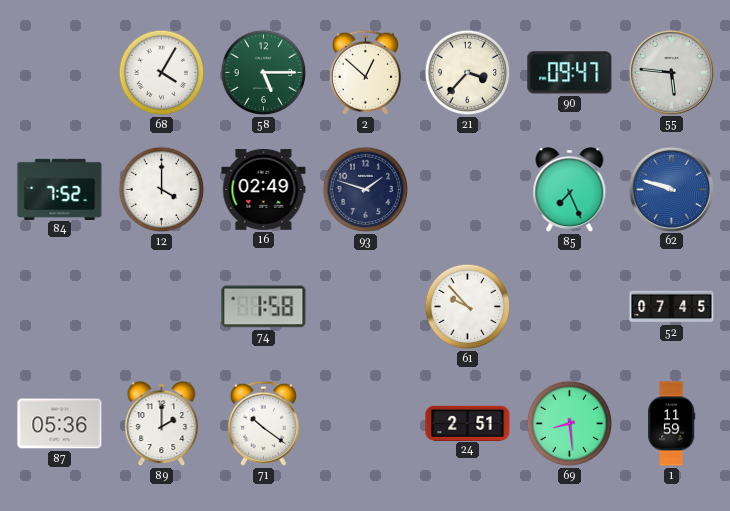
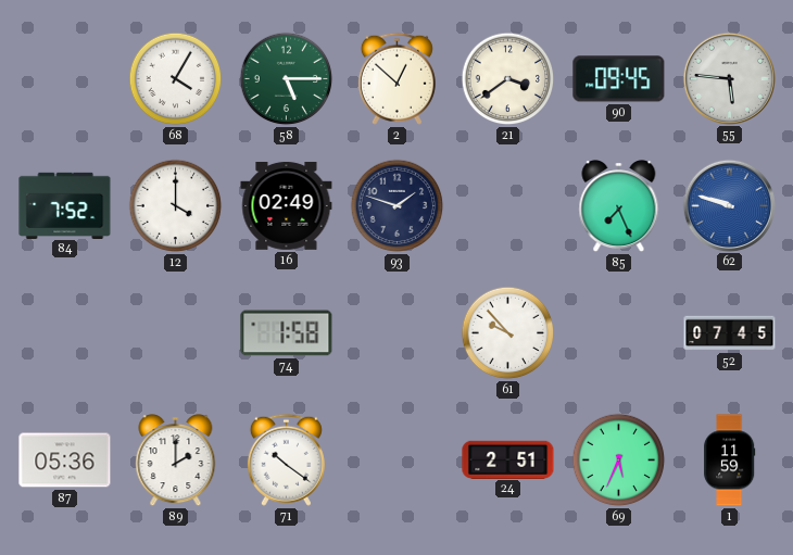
21: 3:37 -> 3:39 (508, 79)
90: 09:47 -> 09:45 (619, 79)
69: 8:29 -> 5:34 (619, 461)
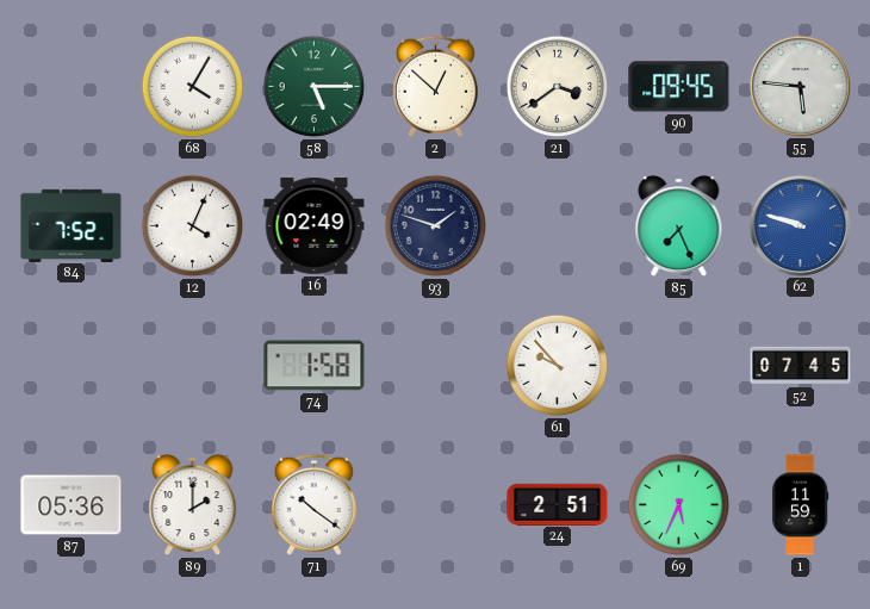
12: 4:00 -> 4:04 (193, 226)
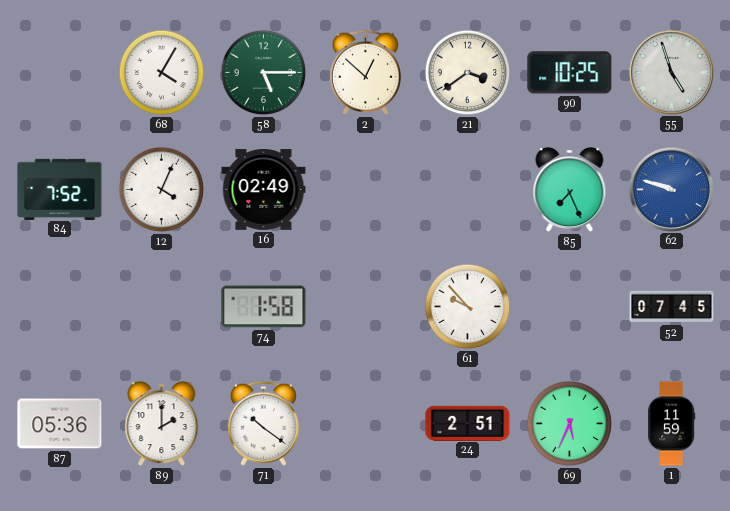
90: 09:45 -> 10:25 (570, 73)
55: 5:46 -> 4:57 (671, 72)
93: 1:48 -> none (436, 226)
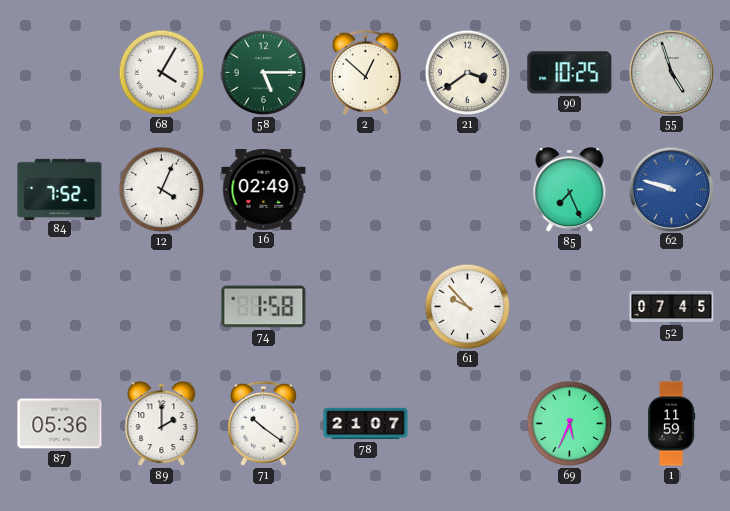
78: none -> 21:07 (366, 424)
24: 2:51 -> none (468, 423)
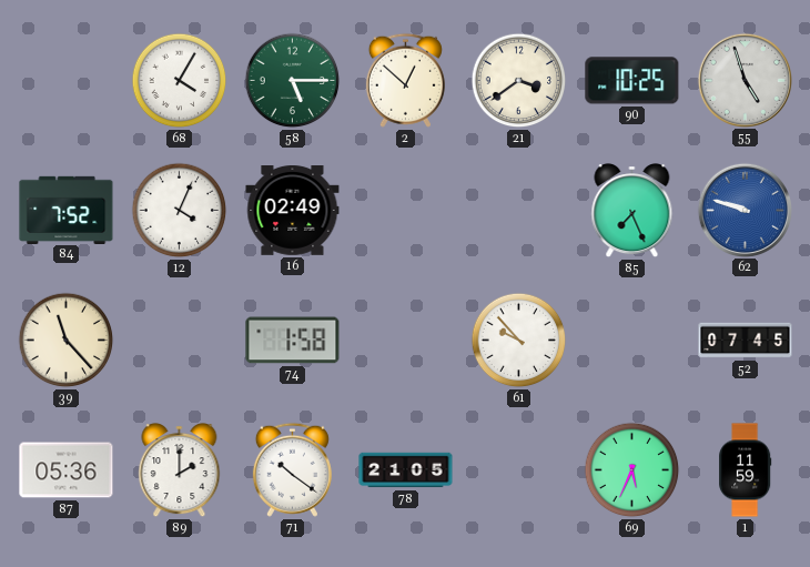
39: none -> 11:23 (67, 341)
78: 21:07 -> 21:05 (406, 470)
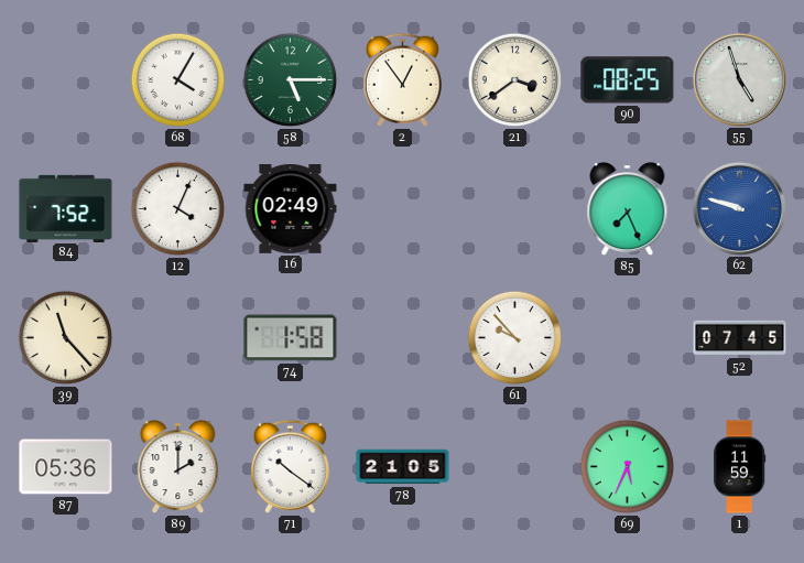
2: 12:52 -> 12:54 (402, 79)
90: 10:25 -> 08:25 (628, 80)
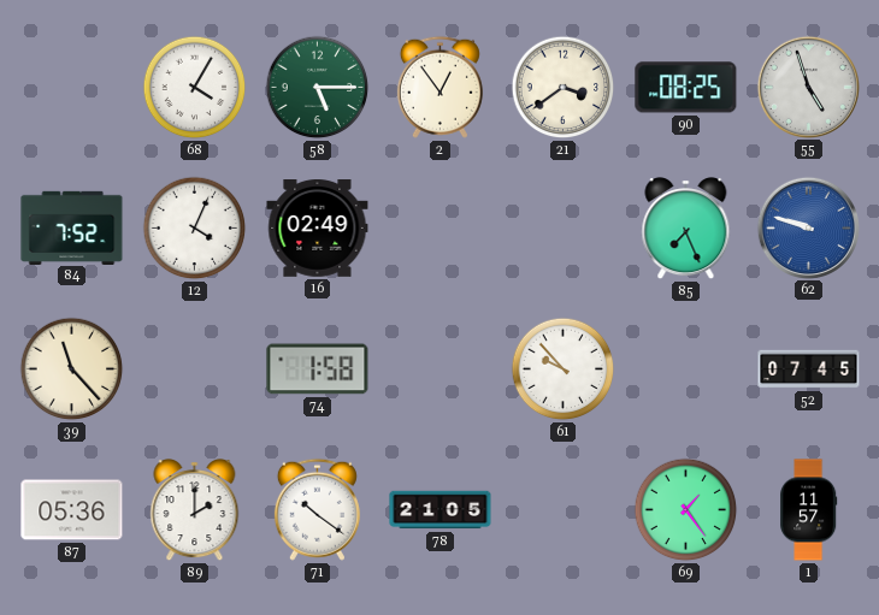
69: 5:34 -> 1:24 (686, 510)
1: 11:59 -> 11:57 (809, 510)
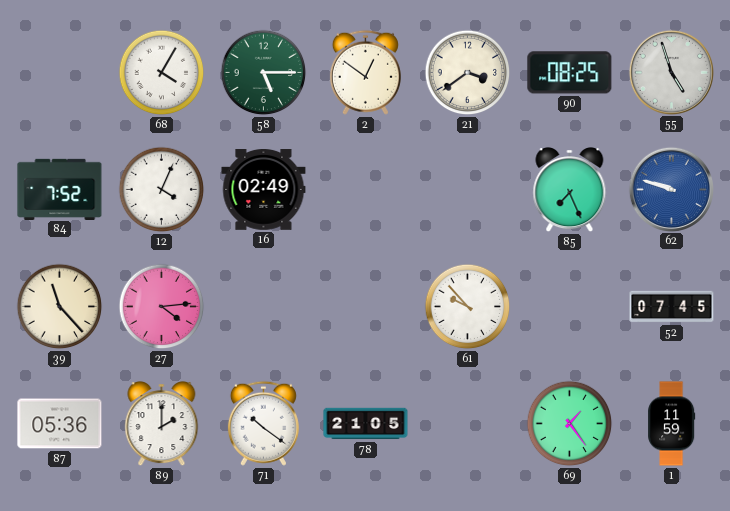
2: 12:54 -> 12:51 (365, 72)
27: none -> 4:14 (162, 307)
74: 1:58 -> none (318, 369)
1: 11:57 -> 11:59 (672, 424)
